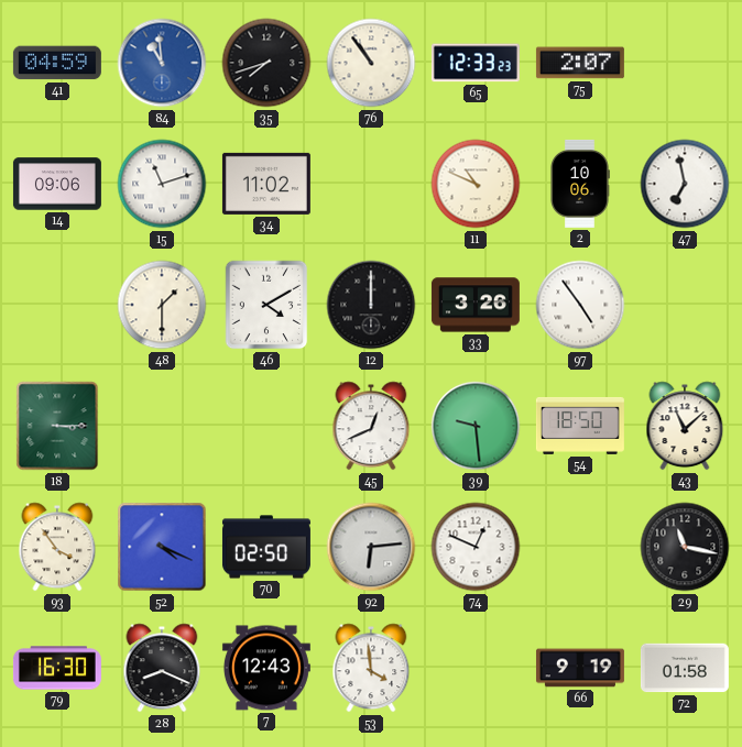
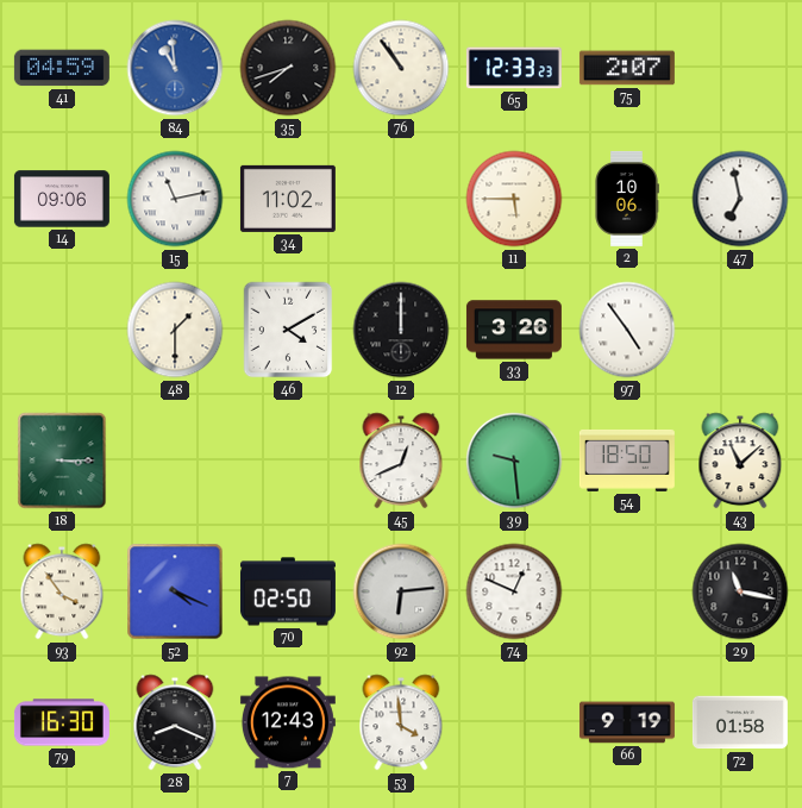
15: 11:12 -> 11:13 (175, 199)
11: 10:49 -> 5:45 (514, 199)
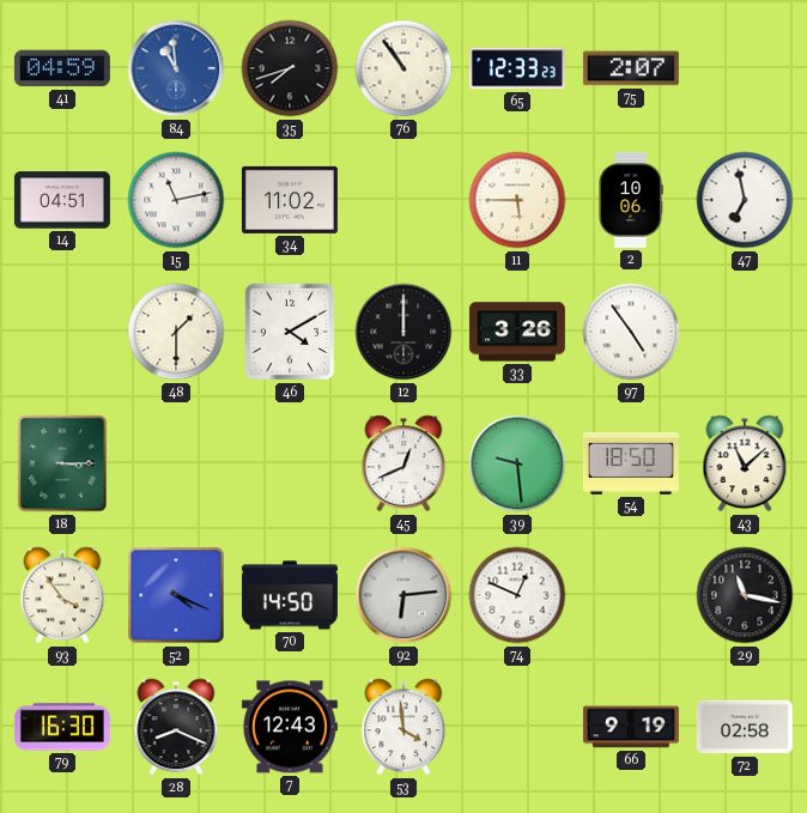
14: 09:06 -> 04:51 (62, 200)
70: 02:50 -> 14:50 (290, 595)
72: 01:58 -> 02:58 (745, 727)
